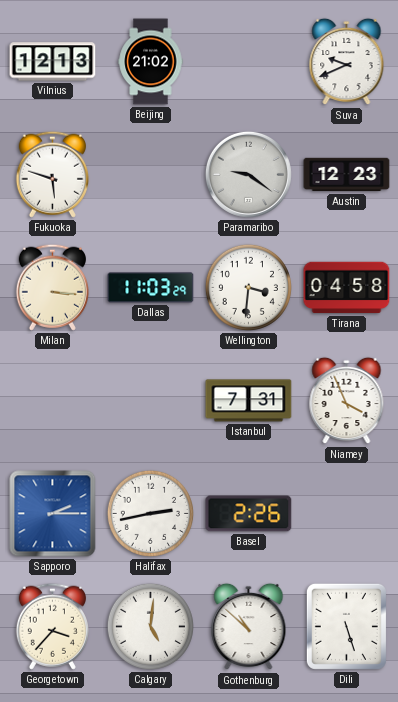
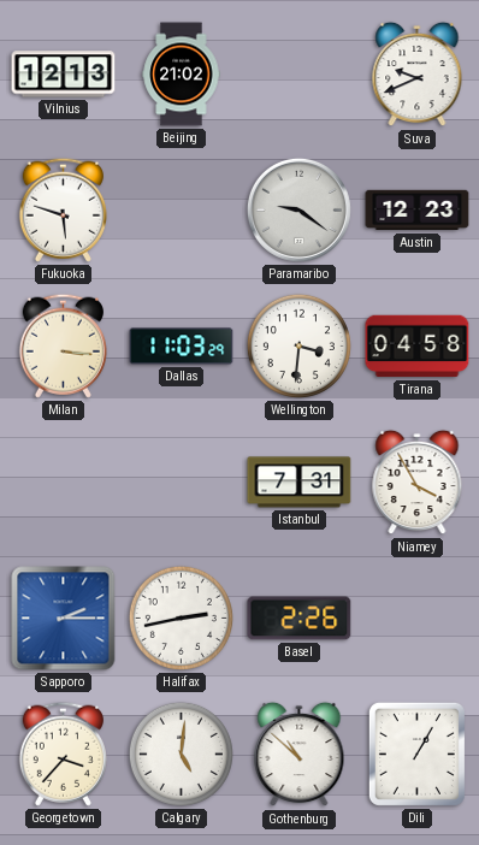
Niamey: 3:56 -> 3:55 (418, 483)
Dili: 5:27 -> 1:05 (416, 754)
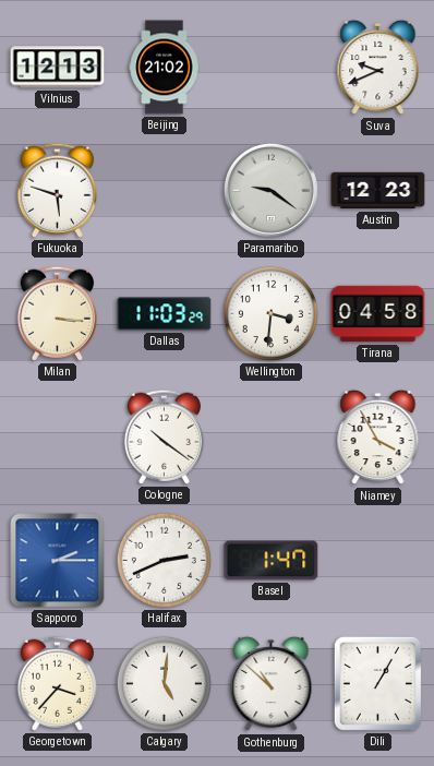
Cologne: none -> 10:21 (164, 436)
Istanbul: 7:31 -> none (300, 483)
Halifax: 2:43 -> 2:41 (164, 560)
Basel: 2:26 -> 1:47 (272, 561)
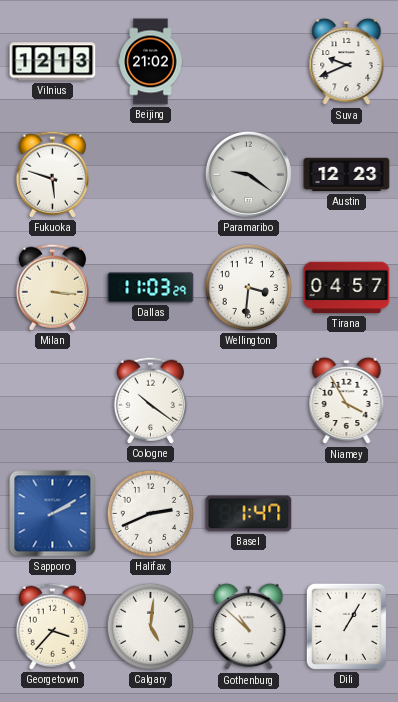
Tirana: 04:58 -> 04:57 (347, 288)
Sapporo: 2:15 -> 2:10 (53, 514)
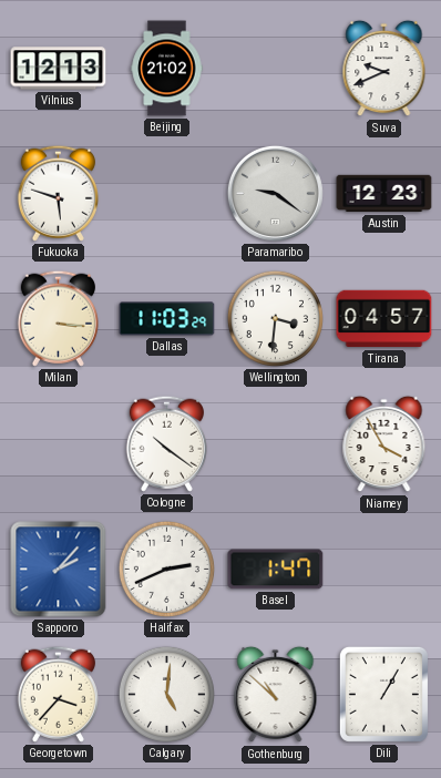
Sapporo: 2:10 -> 2:07 (59, 570)
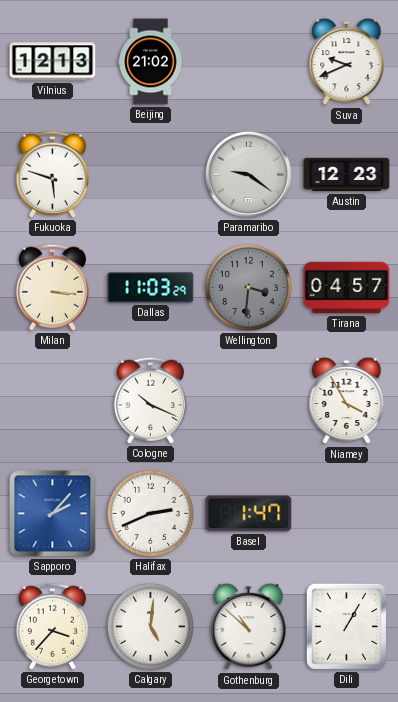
Wellington dial: white -> grey (248, 287)
Cologne: 10:21 -> 10:19 (150, 400)
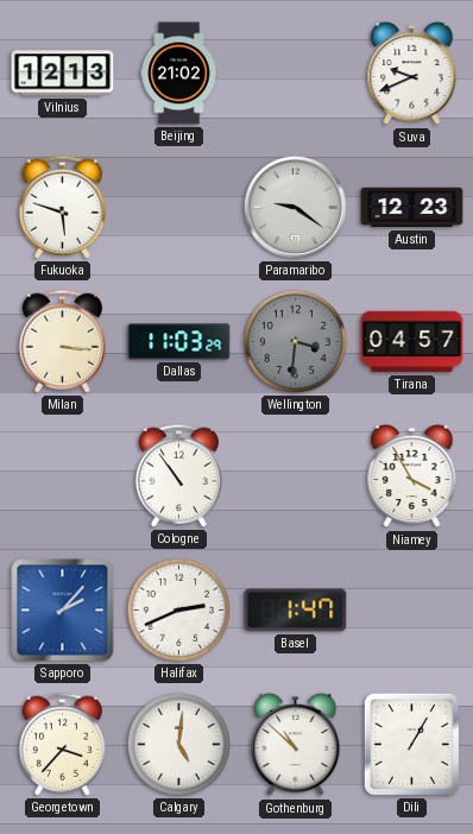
Cologne: 10:19 -> 10:54 (178, 475)
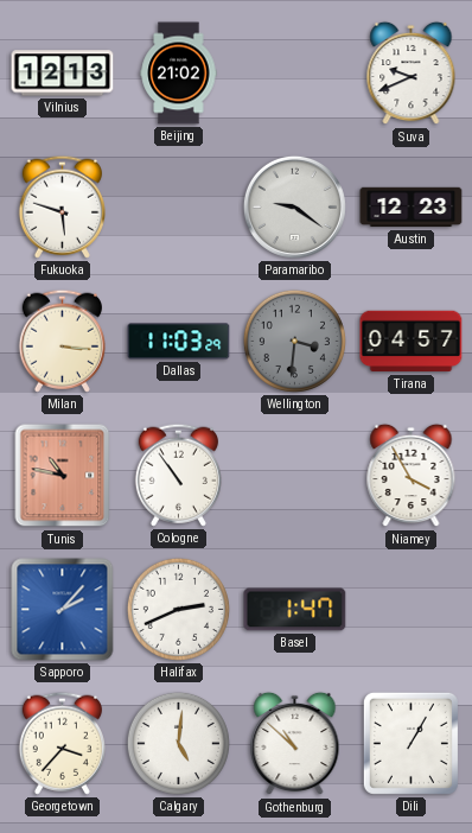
Tunis: none -> 10:47 (63, 476)
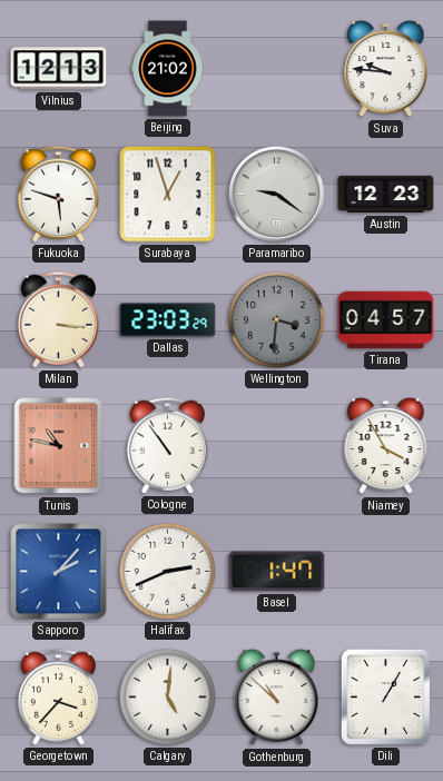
Suva: 9:41 -> 9:46 (386, 69)
Surabaya: none -> 12:57 (168, 195)
Dallas: 11:03 -> 23:03 (168, 320)
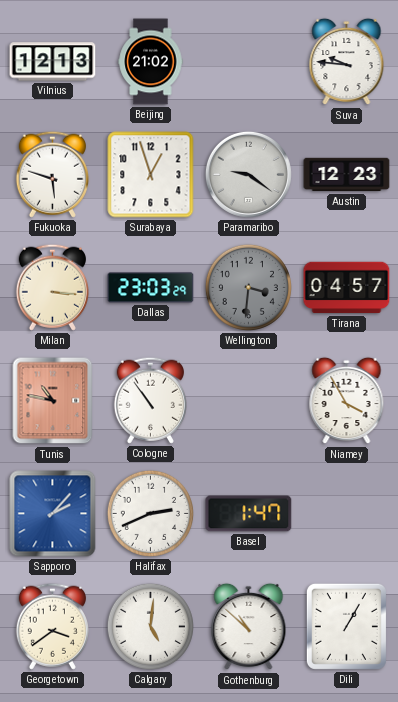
Georgetown: 3:37 -> 3:39 (52, 626)
